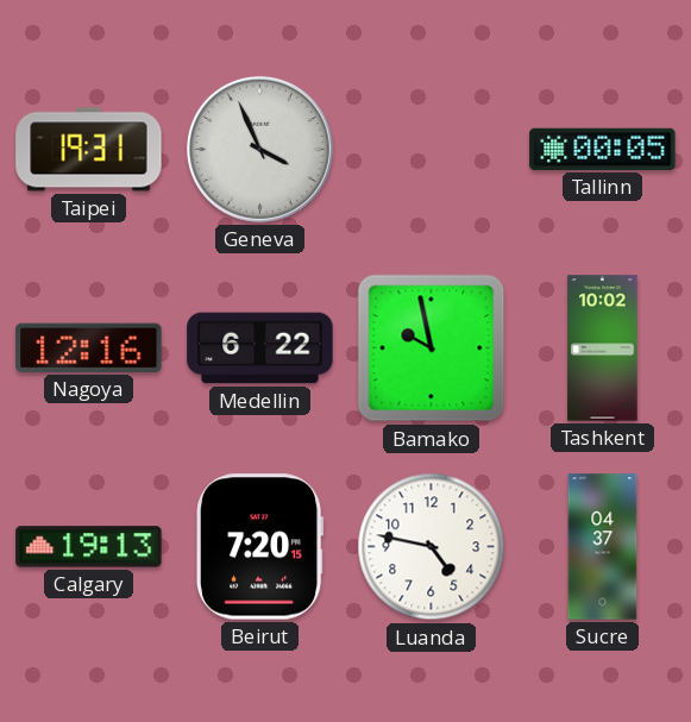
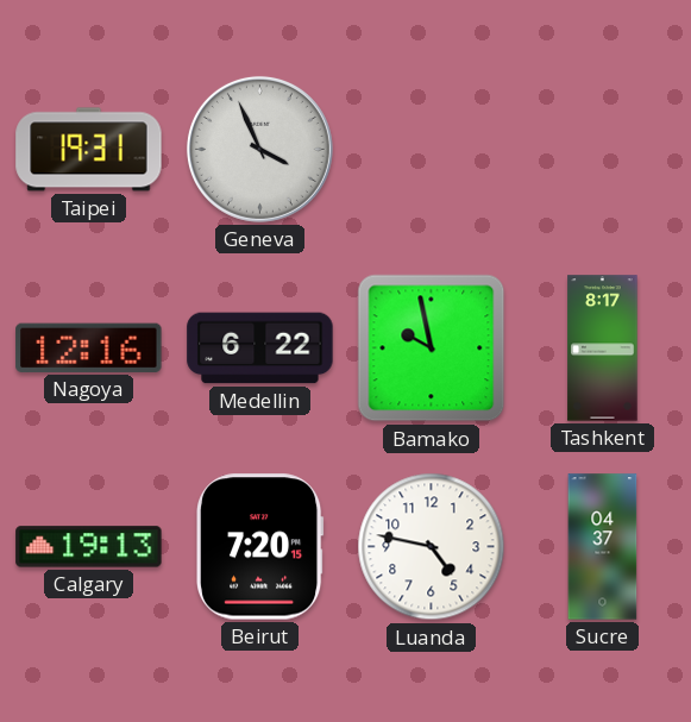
Tallinn: 00:05 -> none (603, 149)
Tashkent: 10:02 -> 8:17 (603, 349)
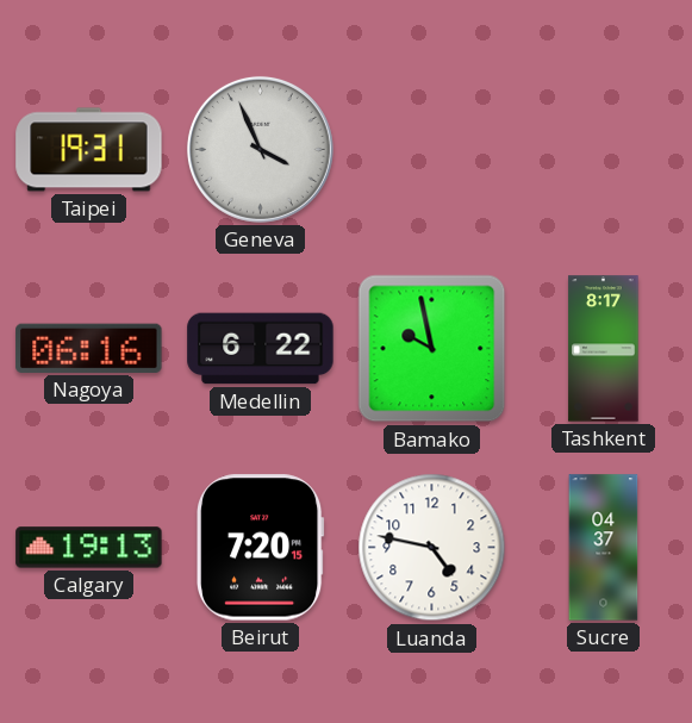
Nagoya: 12:16 -> 06:16 (89, 348)
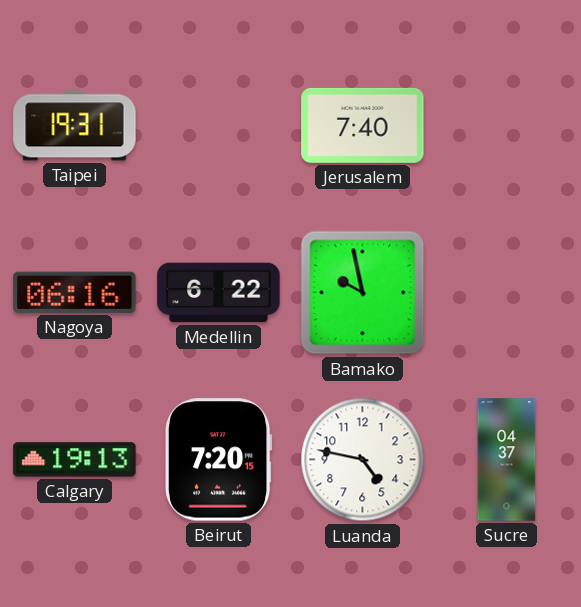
Geneva: 3:56 -> none (260, 149)
Jerusalem: none -> 7:40 (363, 125)
Tashkent: 8:17 -> none (604, 349)
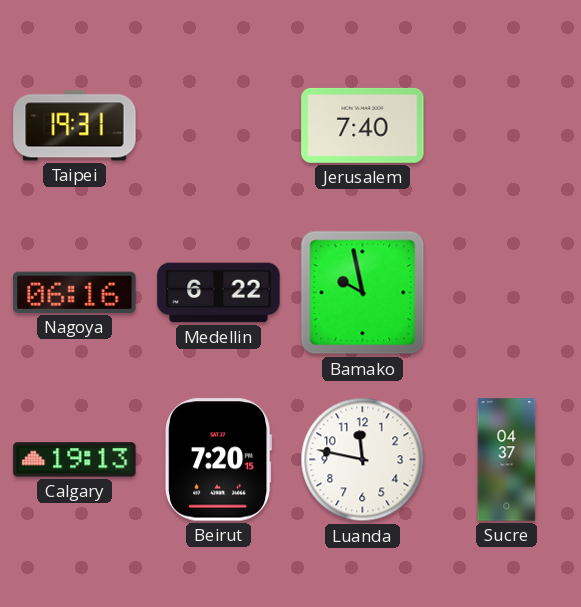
Luanda: 4:47 -> 11:47 (363, 460)
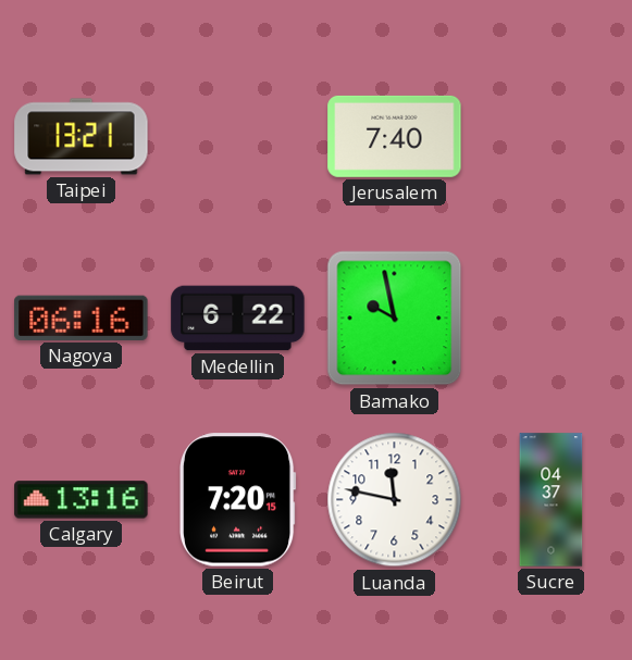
Taipei: 19:31 -> 13:21 (82, 137)
Calgary: 19:13 -> 13:16 (82, 500)
